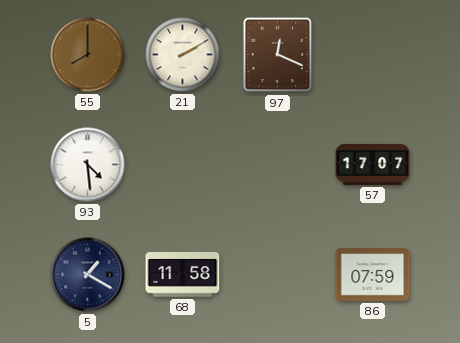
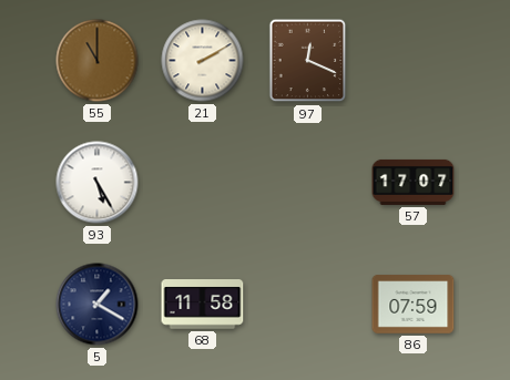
55: 8:00 -> 11:00 (98, 61)
93: 4:29 -> 5:25 (98, 183)
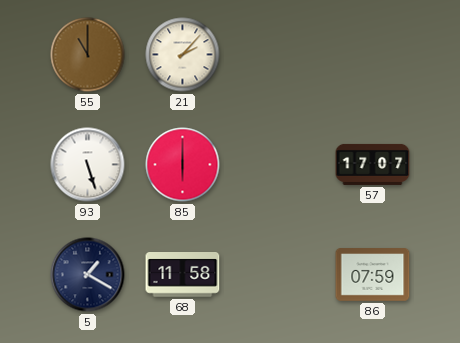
21: 2:10 -> 2:07 (183, 55)
97: 12:19 -> none (308, 61)
93: 5:25 -> 5:27 (88, 165)
85: none -> 6:00 (183, 165)
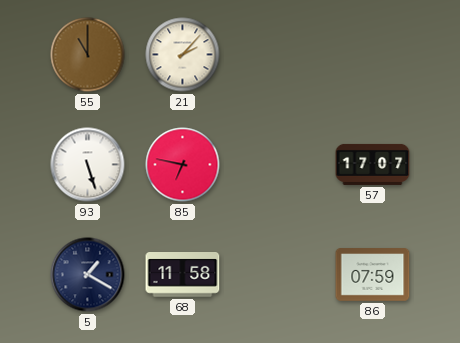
85: 6:00 -> 6:47 (183, 165)
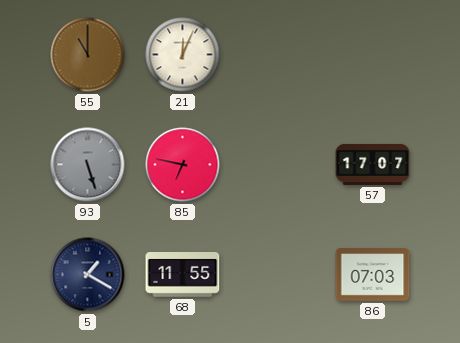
21: 2:07 -> 12:04 (183, 55)
93 dial: white -> grey (88, 165)
68: 11:58 -> 11:55 (183, 275)
86: 07:59 -> 07:03 (373, 275)
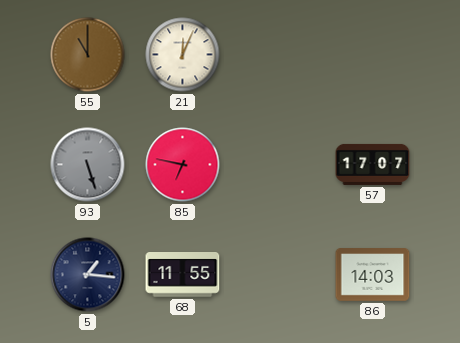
5: 1:20 -> 1:16 (88, 275)
86: 07:03 -> 14:03 (373, 275)
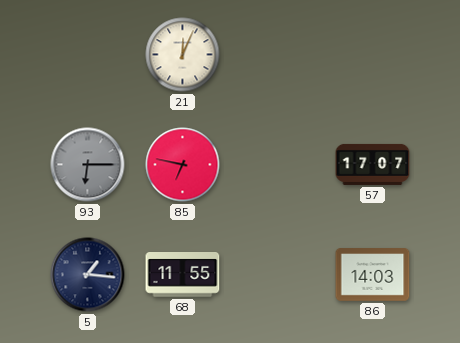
55: 11:00 -> none (88, 55)
93: 5:27 -> 6:15 (88, 165)
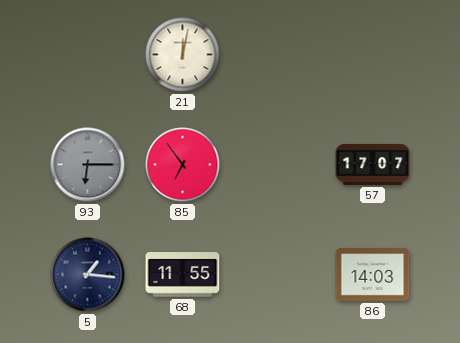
21: 12:04 -> 12:02 (183, 55)
85: 6:47 -> 6:54 (183, 165)
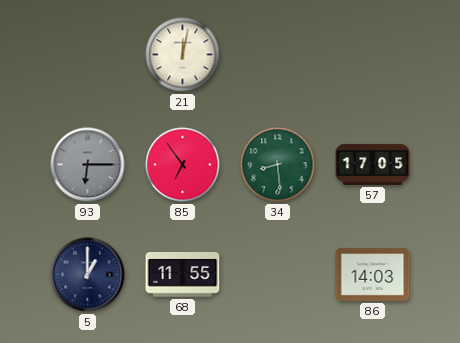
34: none -> 8:29 (278, 165)
57: 17:07 -> 17:05 (373, 164)
5: 1:16 -> 1:00 (88, 275)
